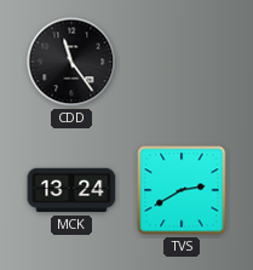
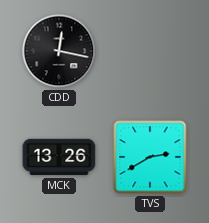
CDD: 11:24 -> 12:17 (59, 51)
MCK: 13:24 -> 13:26 (59, 157)
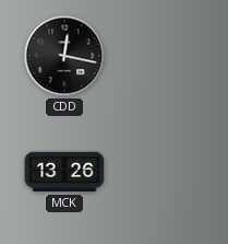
TVS: 2:40 -> none (150, 157)
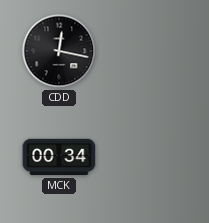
MCK: 13:26 -> 00:34 (59, 157)
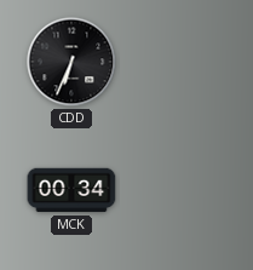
CDD: 12:17 -> 6:34 (71, 62)
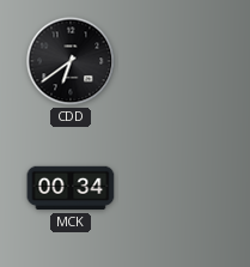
CDD: 6:34 -> 6:39 (71, 61)
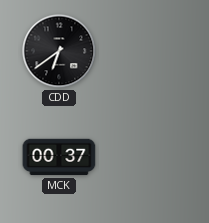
MCK: 00:34 -> 00:37 (59, 157)
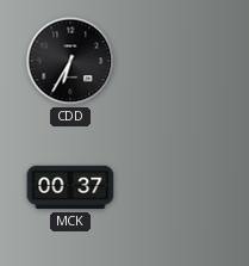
CDD: 6:39 -> 6:35 (70, 61)
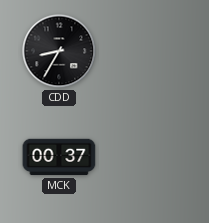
CDD: 6:35 -> 8:35 (59, 51)
